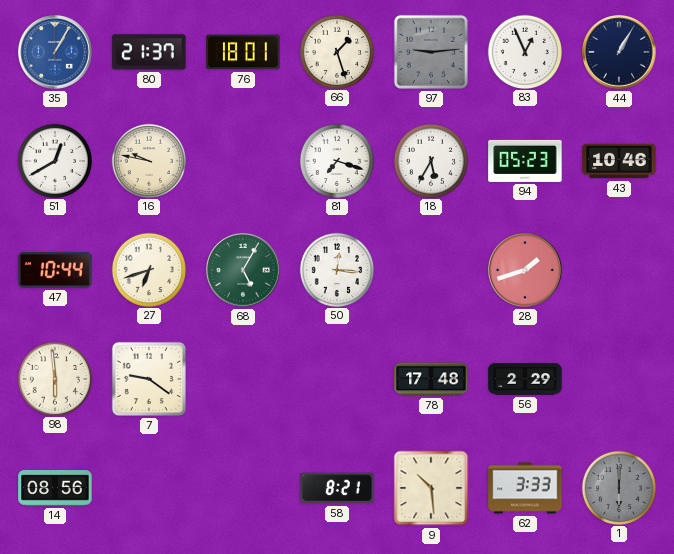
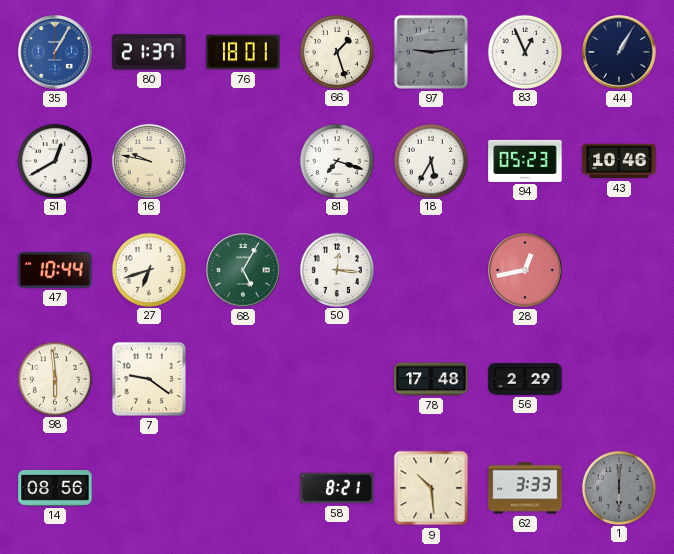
28: 1:42 -> 12:43 (525, 270)
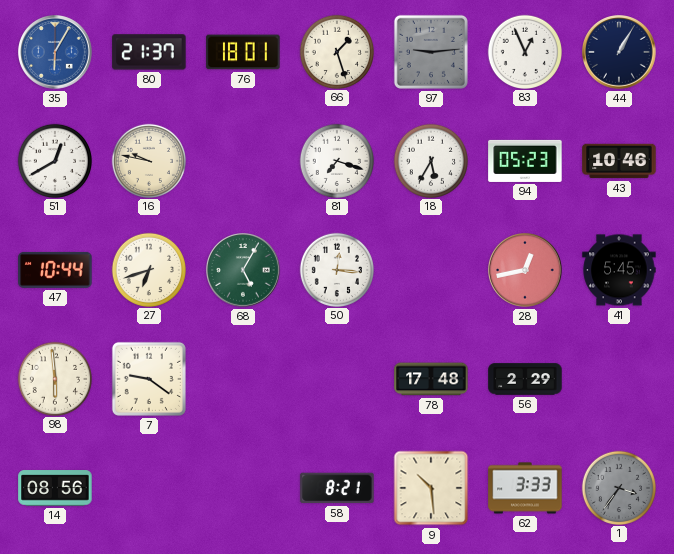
35: 1:05 -> 6:05 (55, 52)
41: none -> 5:45 (619, 270)
1: 6:00 -> 3:36 (618, 487)
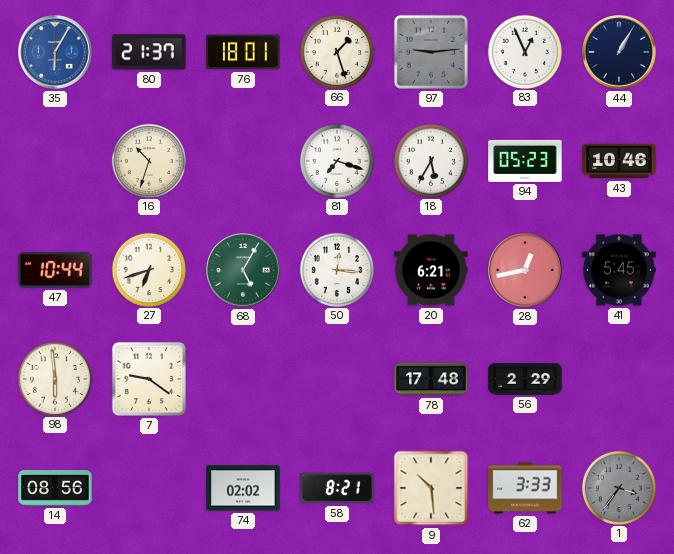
51: 12:40 -> none (54, 160)
16: 9:47 -> 10:33 (148, 160)
20: none -> 6:21 (431, 270)
74: none -> 02:02 (243, 488)
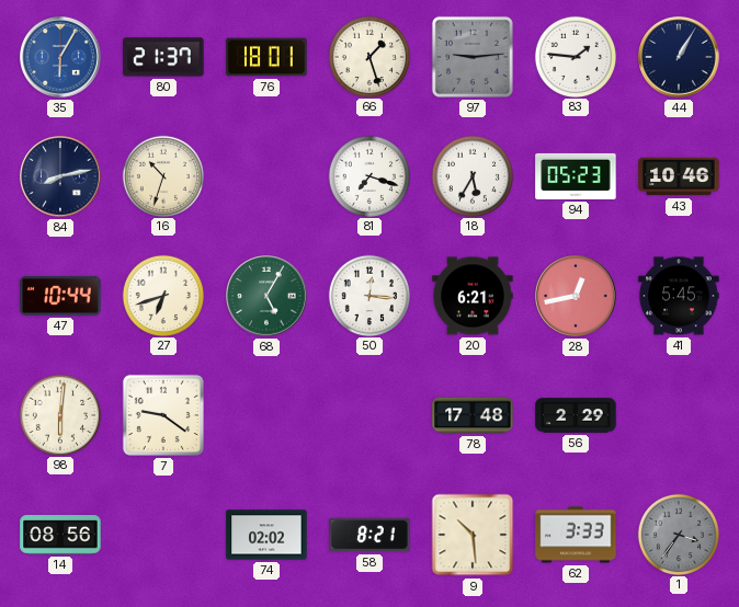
83: 12:56 -> 1:46 (575, 56)
84: none -> 8:13 (60, 176)
98: 5:59 -> 6:01 (59, 414)
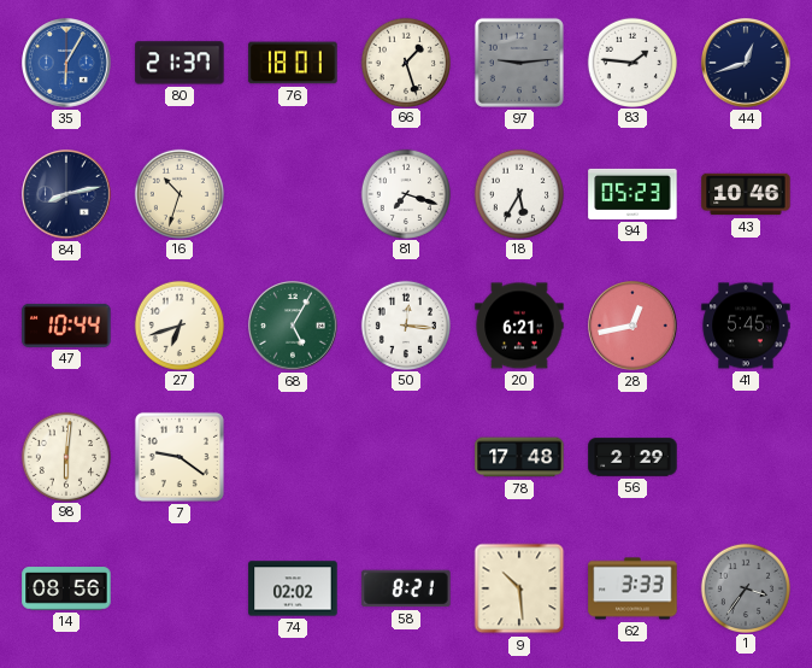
44: 1:05 -> 12:42 (746, 63)
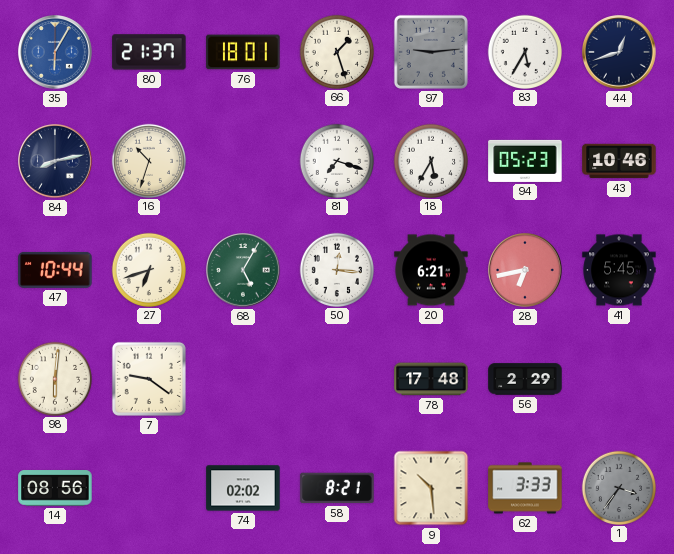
83: 1:46 -> 5:35 (524, 51)
28: 12:43 -> 6:43 (525, 270)
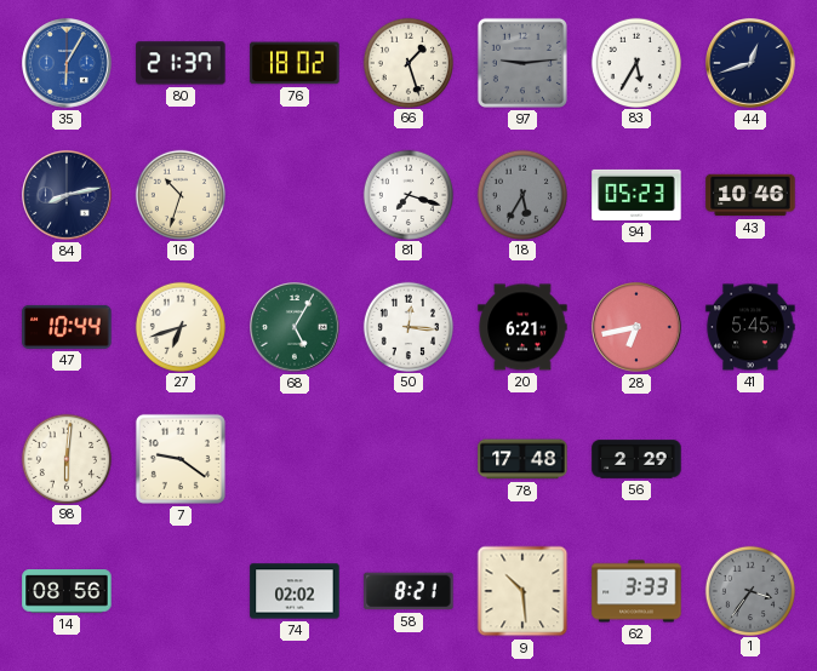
76: 18:01 -> 18:02 (295, 63)
18 dial: white -> grey (521, 194)
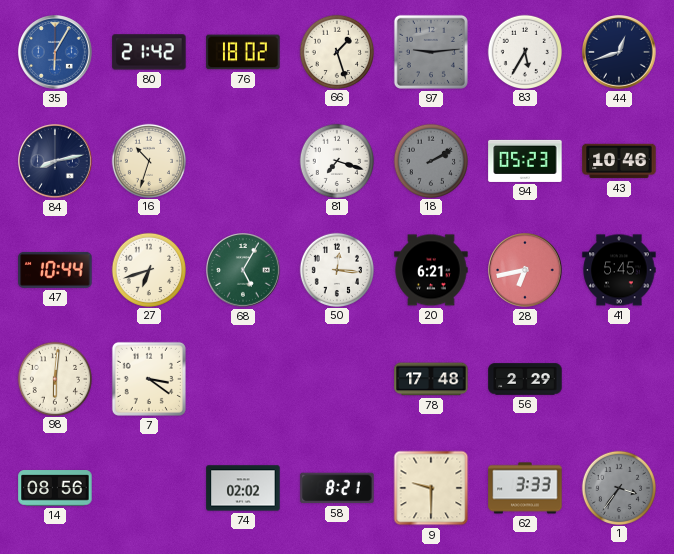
80: 21:37 -> 21:42 (149, 52)
18: 5:35 -> 2:10 (430, 160)
7: 9:21 -> 3:21 (149, 379)
9: 10:29 -> 9:30 (431, 488)
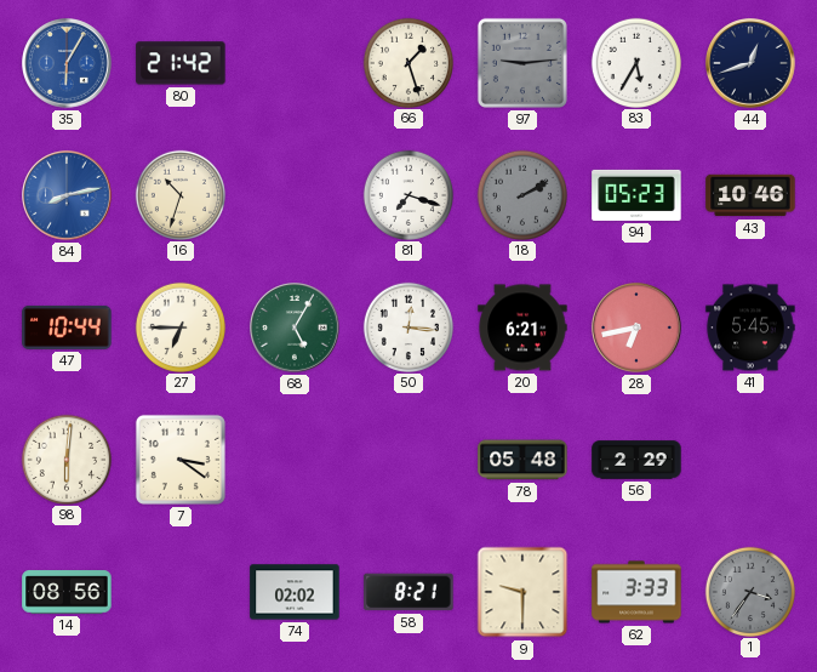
76: 18:02 -> none (243, 52)
84 dial: navy -> blue (67, 195)
27: 6:42 -> 6:45 (179, 326)
78: 17:48 -> 05:48 (522, 460)
